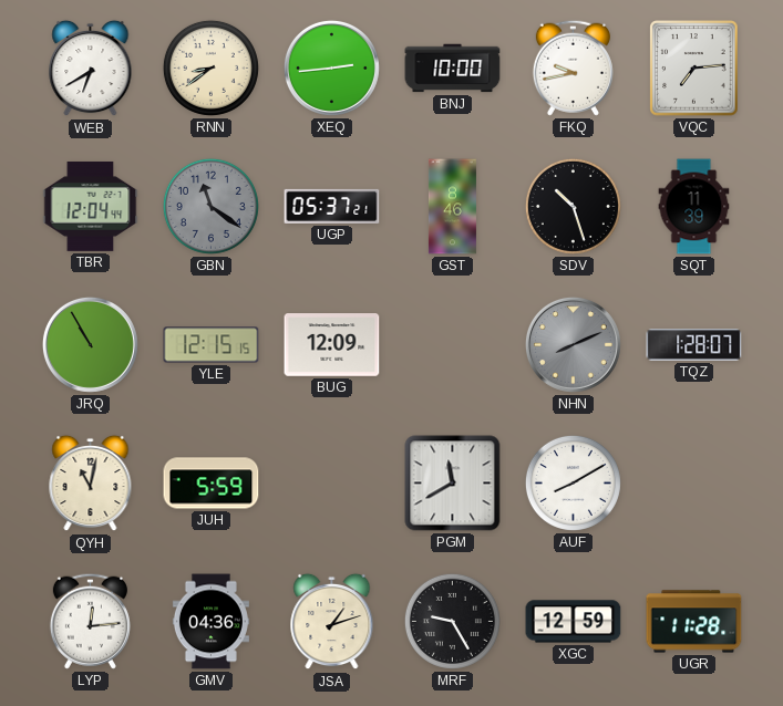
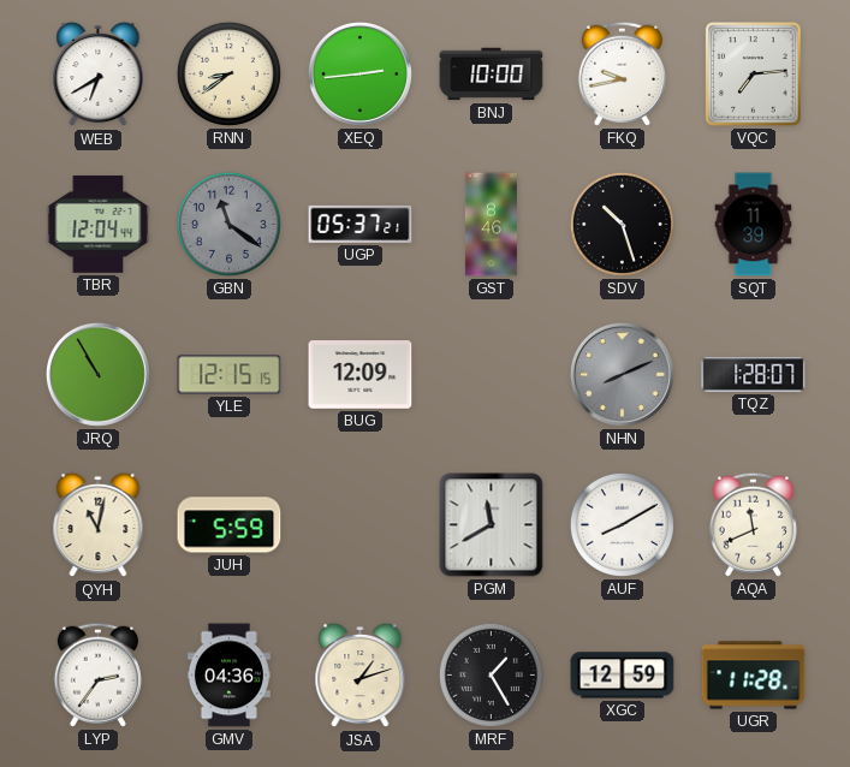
AQA: none -> 11:41 (753, 524)
LYP: 12:14 -> 2:36 (97, 674)
MRF: 9:25 -> 1:25 (491, 674)
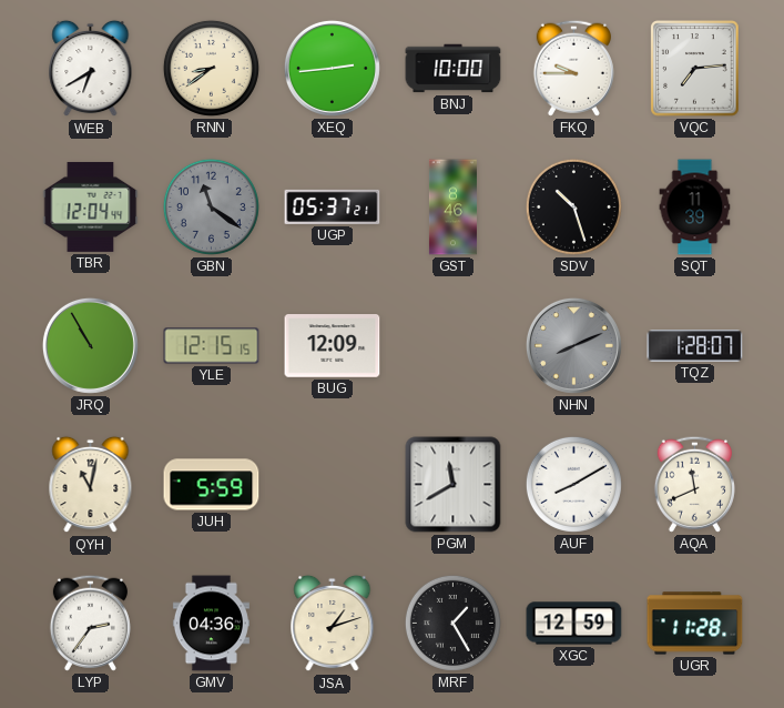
FKQ: 9:43 -> 9:45 (573, 68)
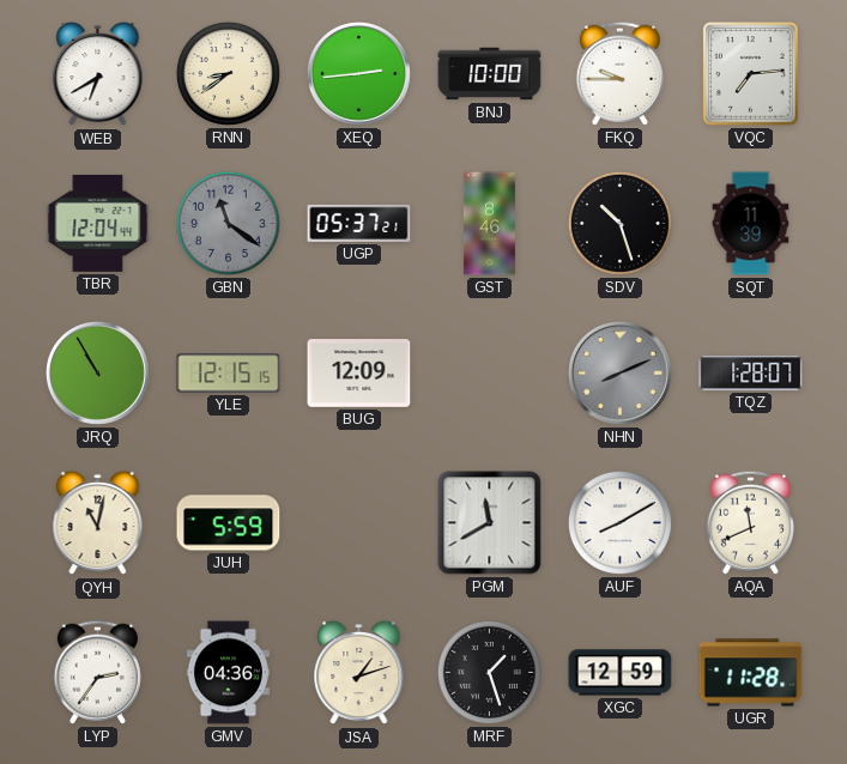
MRF: 1:25 -> 1:27 (489, 672)
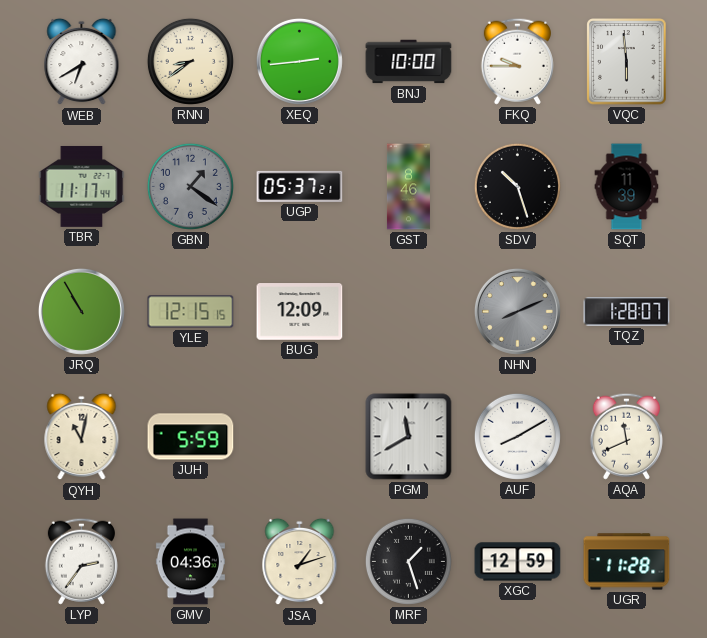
VQC: 7:14 -> 5:59 (627, 62)
TBR: 12:04 -> 11:17 (82, 186)
GBN: 11:21 -> 1:21 (190, 186)
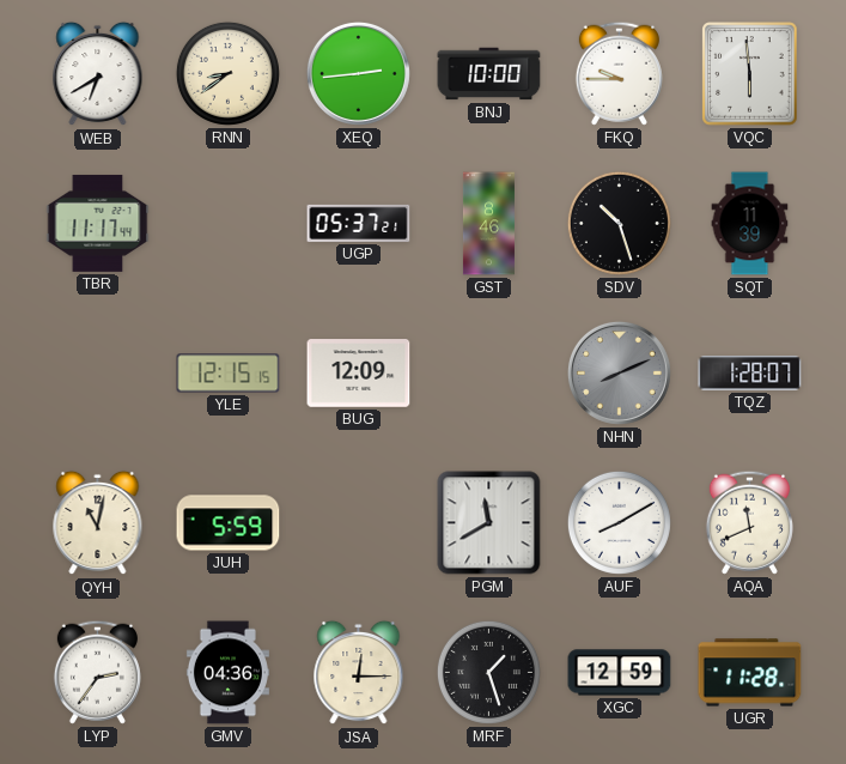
GBN: 1:21 -> none (190, 186)
JRQ: 10:55 -> none (81, 311)
JSA: 1:12 -> 12:15 (359, 673)
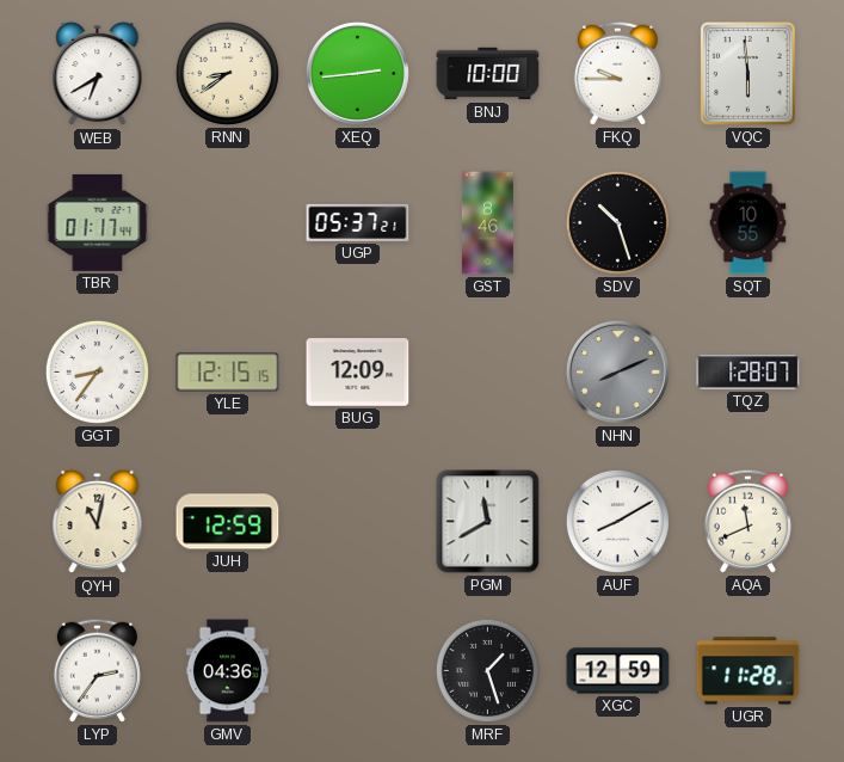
TBR: 11:17 -> 01:17 (98, 222)
SQT: 11:39 -> 10:55 (748, 223)
GGT: none -> 8:36 (97, 371)
JUH: 5:59 -> 12:59 (228, 522)
JSA: 12:15 -> none (359, 673)
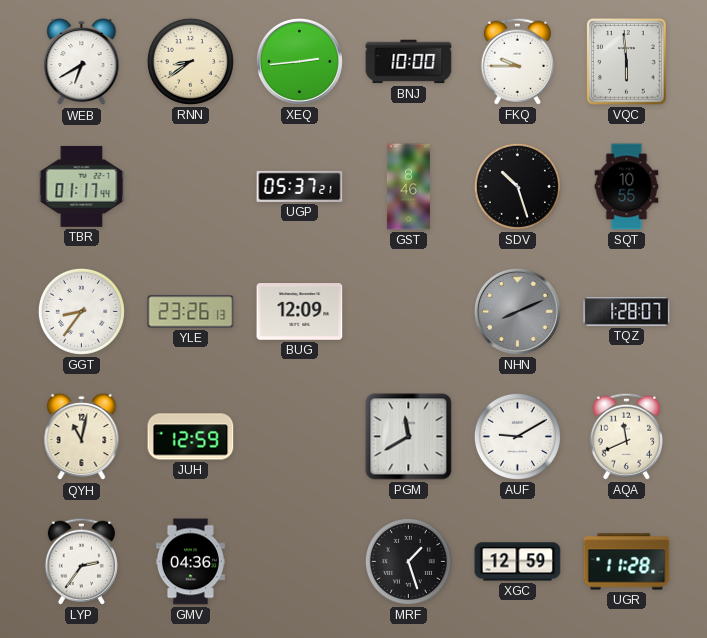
YLE: 12:15 -> 23:26 (191, 312)
AUF: 8:10 -> 9:10 (517, 436)
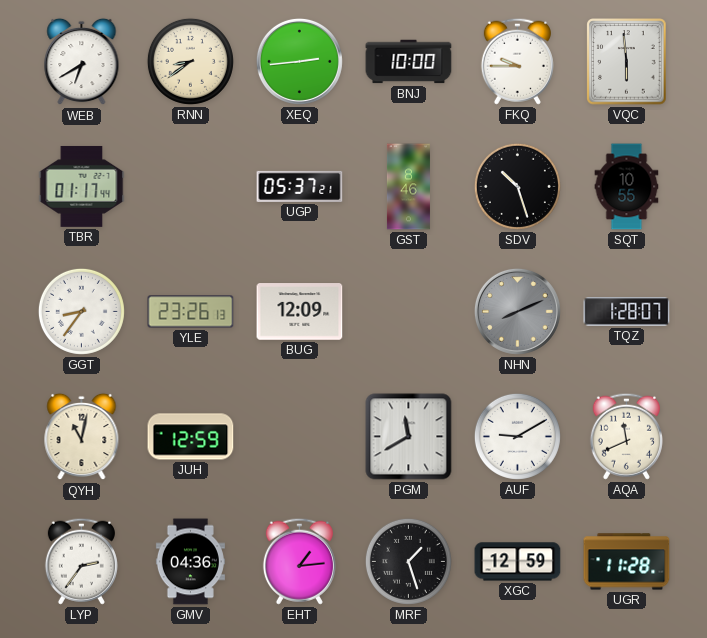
EHT: none -> 1:14 (299, 561)
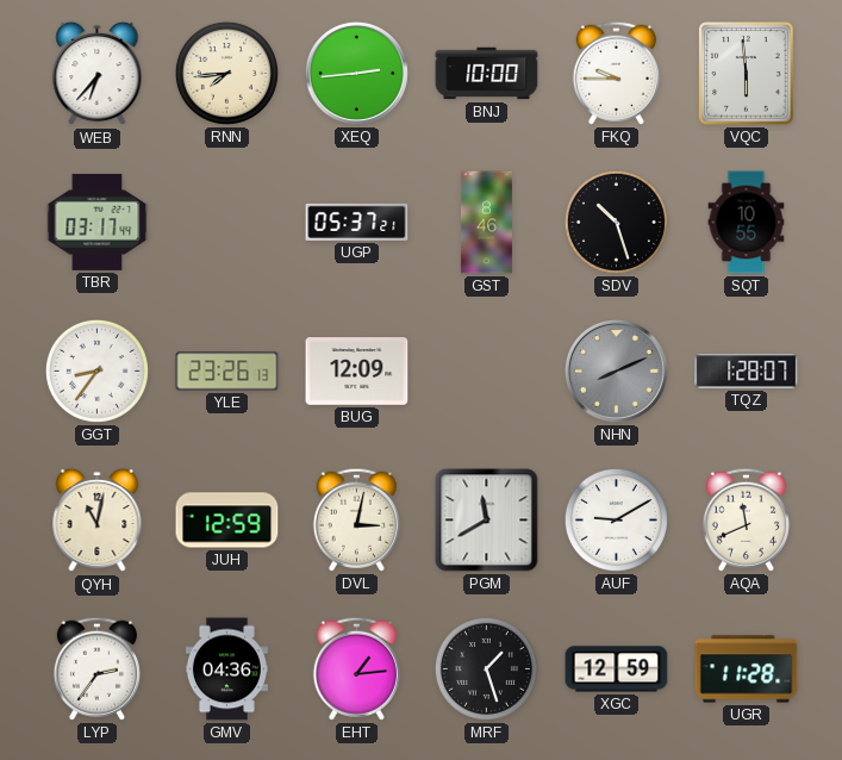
WEB: 6:40 -> 6:37 (98, 74)
RNN: 8:39 -> 7:44 (226, 73)
TBR: 01:17 -> 03:17 (98, 222)
DVL: none -> 3:02 (356, 519)
